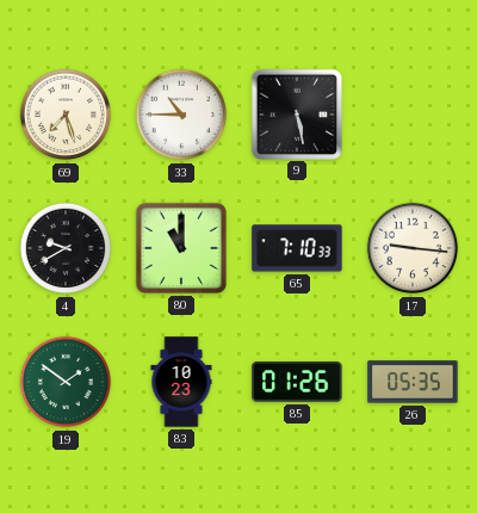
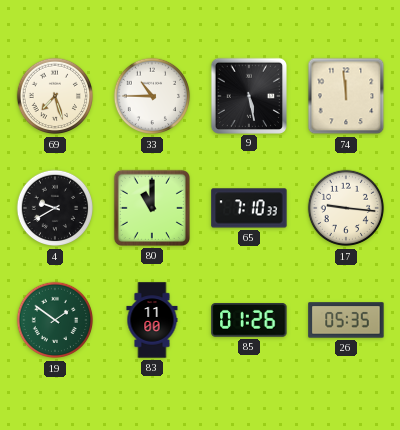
74: none -> 11:59 (346, 96)
83: 10:23 -> 11:00 (152, 320)
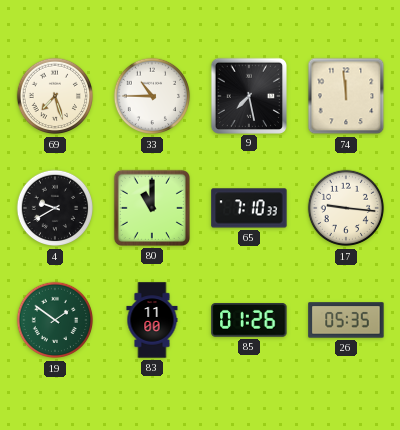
9: 5:28 -> 7:28 (248, 95)
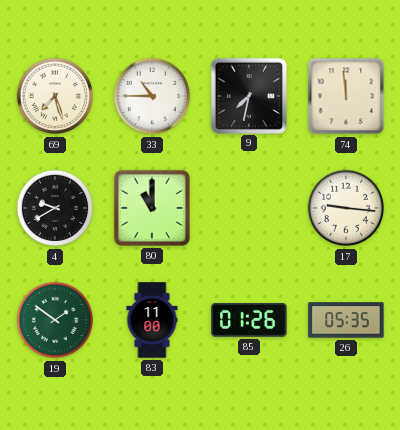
9: 7:28 -> 7:32 (248, 95)
65: 7:10 -> none (249, 208)
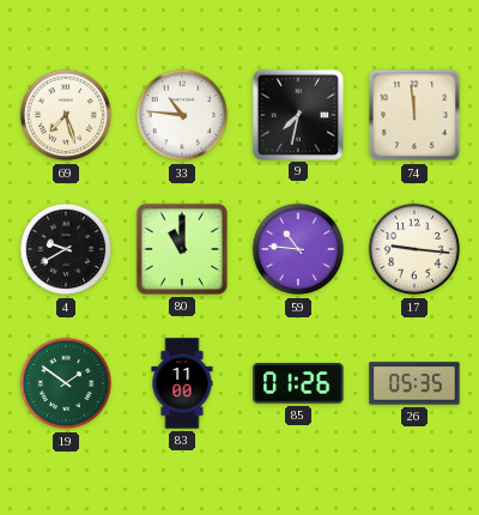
33: 10:45 -> 10:46 (182, 115)
59: none -> 10:46 (298, 249)
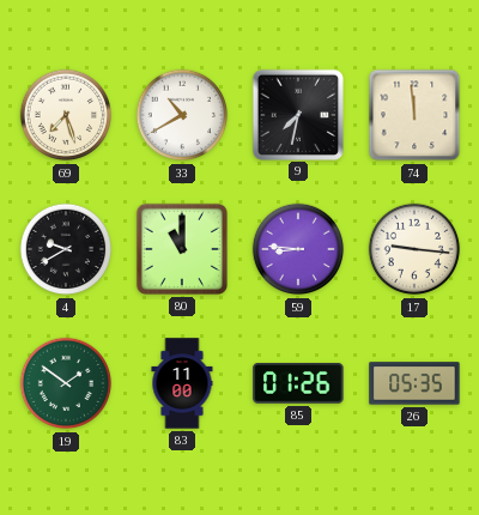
33: 10:46 -> 10:40 (182, 115)
59: 10:46 -> 8:46 (298, 249)
